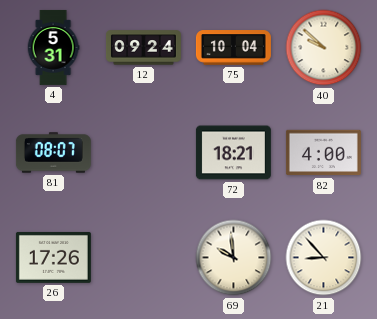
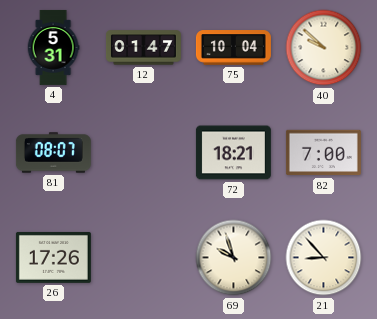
12: 09:24 -> 01:47 (143, 48)
82: 4:00 -> 7:00 (323, 153)
69: 9:59 -> 9:57 (234, 258)
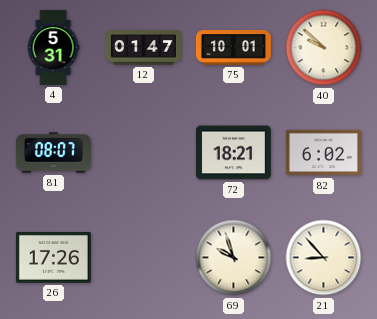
75: 10:04 -> 10:01 (233, 48)
82: 7:00 -> 6:02 (323, 153)
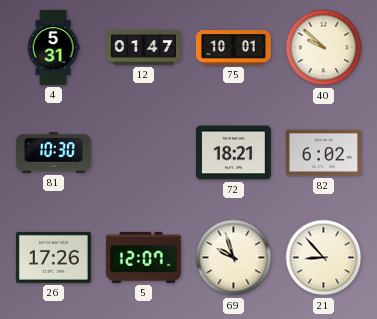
81: 08:07 -> 10:30 (53, 153)
5: none -> 12:07 (143, 257)
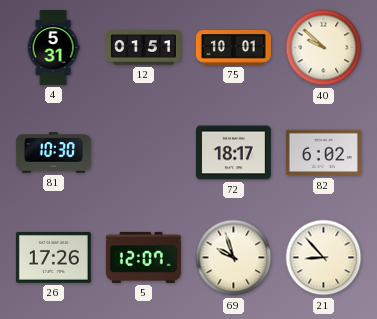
12: 01:47 -> 01:51 (143, 48)
72: 18:21 -> 18:17 (233, 153)
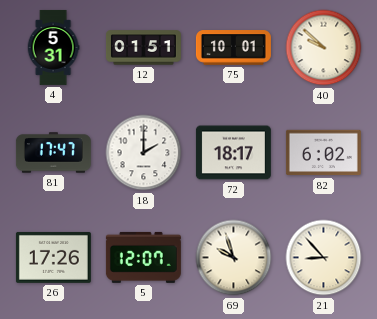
81: 10:30 -> 17:47 (53, 153)
18: none -> 2:00 (144, 153)
